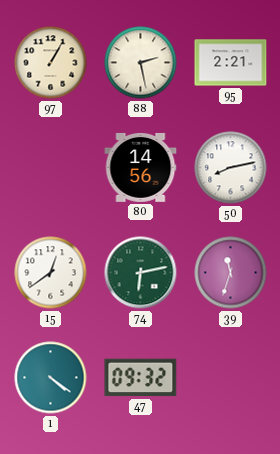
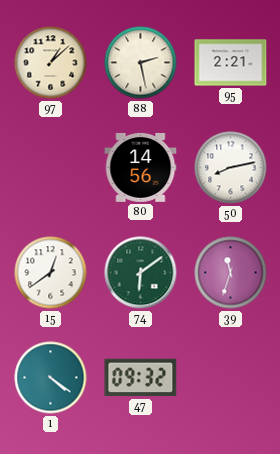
97: 1:05 -> 1:08 (51, 63)
74: 6:13 -> 6:09 (141, 273)
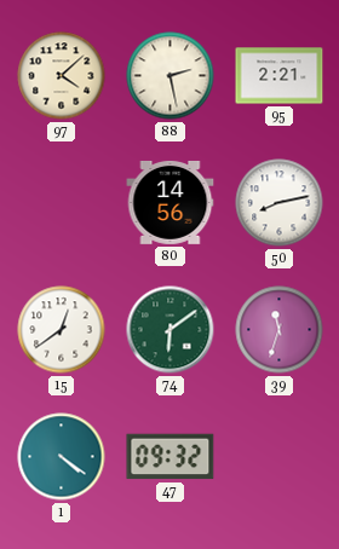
97: 1:08 -> 4:08 (62, 76)
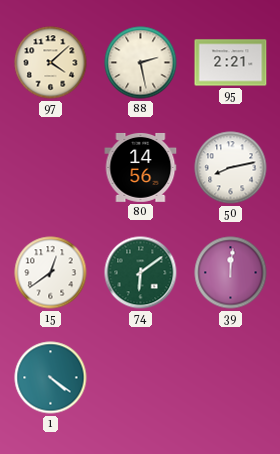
39: 11:33 -> 12:01 (231, 273)
47: 09:32 -> none (171, 457)
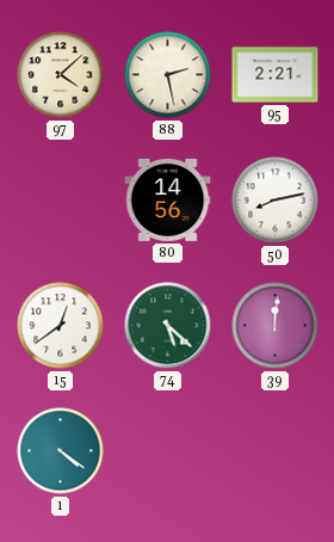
74: 6:09 -> 5:22 (168, 326)
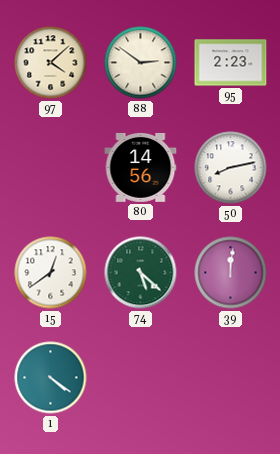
88: 2:28 -> 2:51 (141, 63)
95: 2:21 -> 2:23 (231, 63)
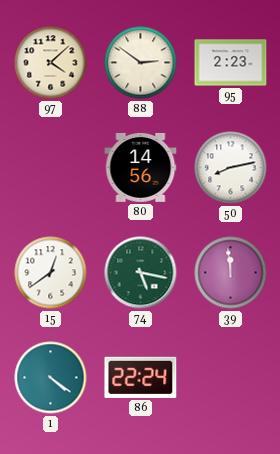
74: 5:22 -> 5:17 (141, 273)
39: 12:01 -> 11:59 (231, 273)
86: none -> 22:24 (141, 377)
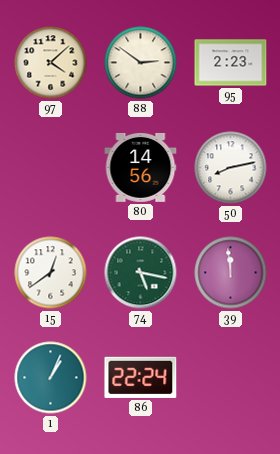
1: 4:21 -> 1:04 (51, 378)
